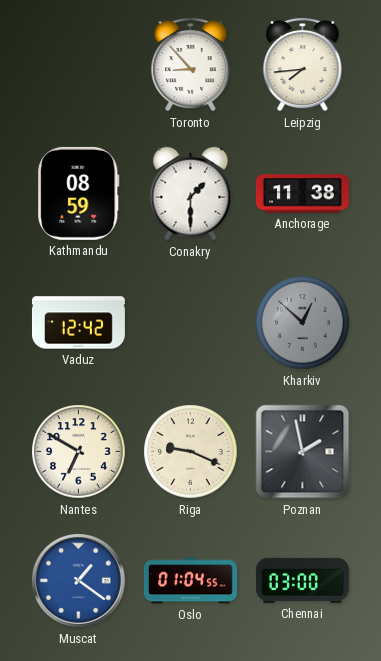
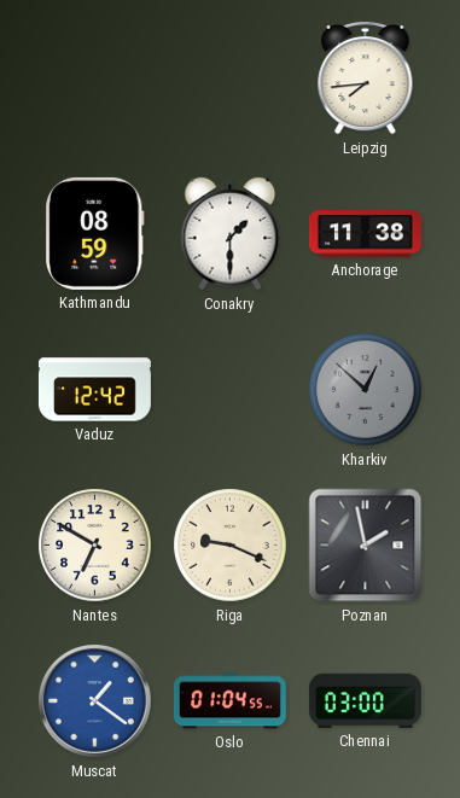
Toronto: 8:53 -> none (191, 64)
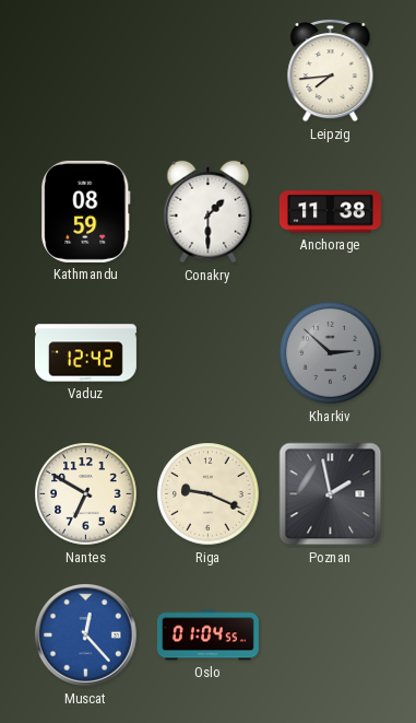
Kharkiv: 12:52 -> 2:52 (331, 353)
Muscat: 1:21 -> 12:23 (86, 635)
Chennai: 03:00 -> none (365, 700)
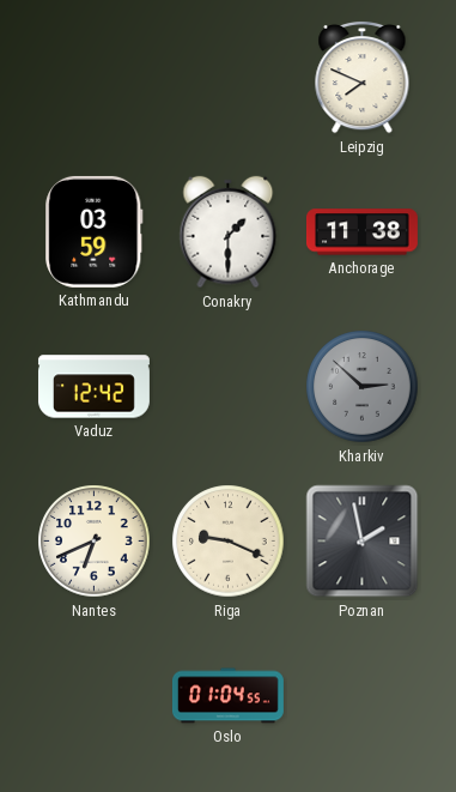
Leipzig: 7:44 -> 7:49 (363, 77)
Kathmandu: 08:59 -> 03:59 (95, 231)
Nantes: 6:50 -> 6:41 (95, 542)
Muscat: 12:23 -> none (86, 635)
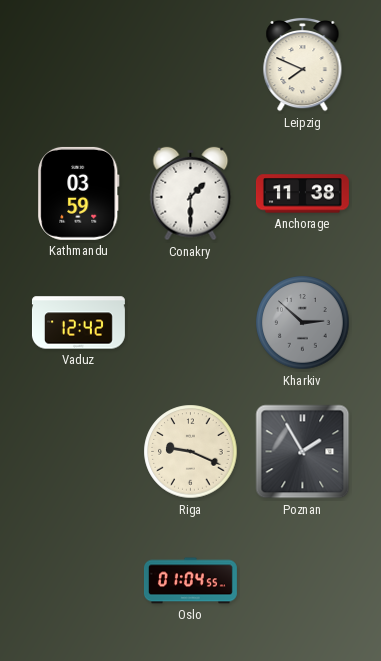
Nantes: 6:41 -> none (95, 542)
Poznan: 1:58 -> 1:55 (303, 452)
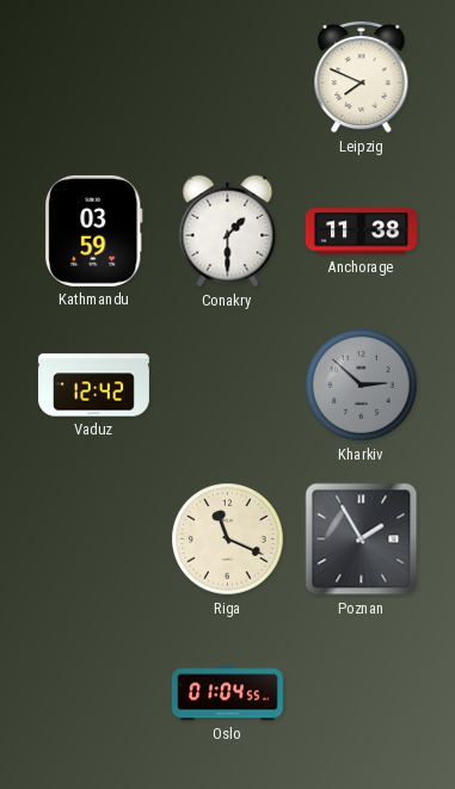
Riga: 9:19 -> 11:19 (228, 540)
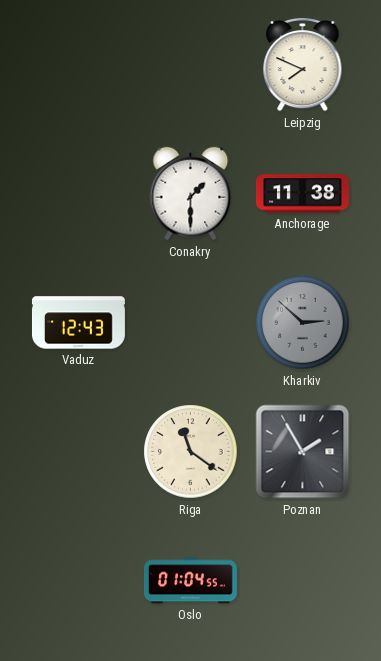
Kathmandu: 03:59 -> none (94, 230)
Vaduz: 12:42 -> 12:43 (78, 323)
Riga: 11:19 -> 11:21 (191, 452)
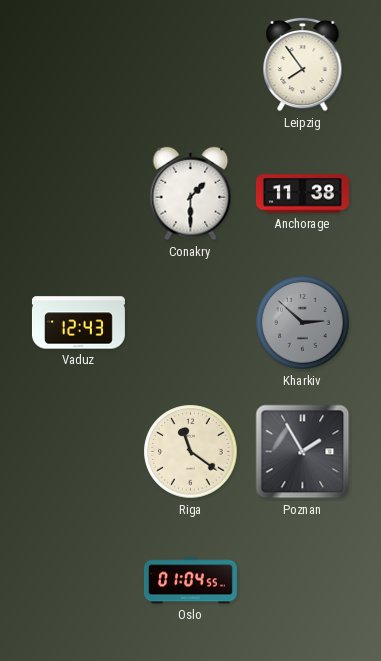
Leipzig: 7:49 -> 7:54 (303, 64)
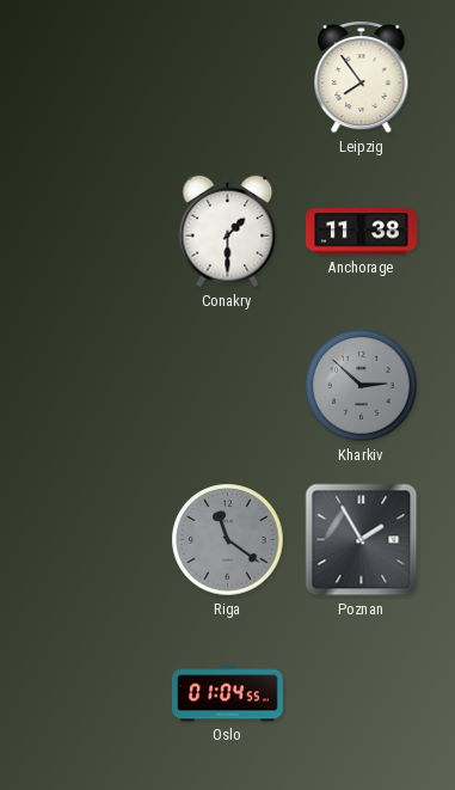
Vaduz: 12:43 -> none (78, 323)
Riga dial: cream -> grey (228, 540)
